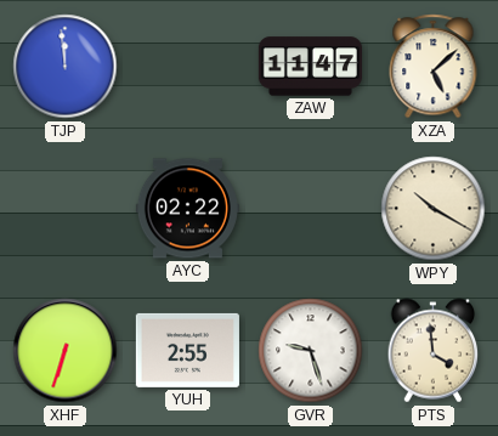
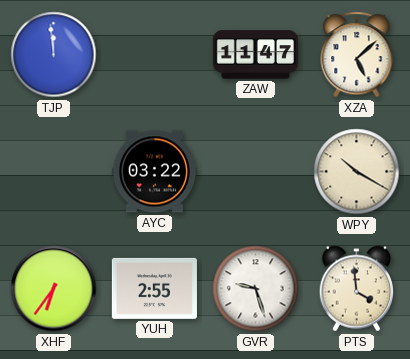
AYC: 02:22 -> 03:22 (154, 172)
XHF: 6:33 -> 6:36 (54, 289)
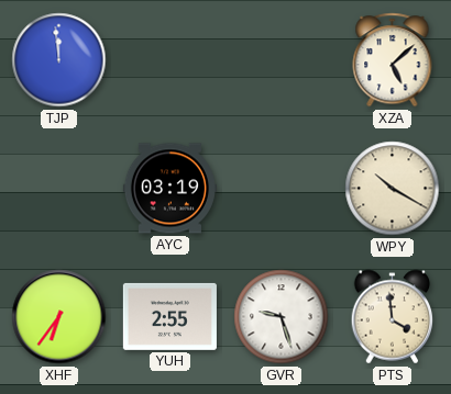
ZAW: 11:47 -> none (255, 55)
AYC: 03:22 -> 03:19 (169, 189)
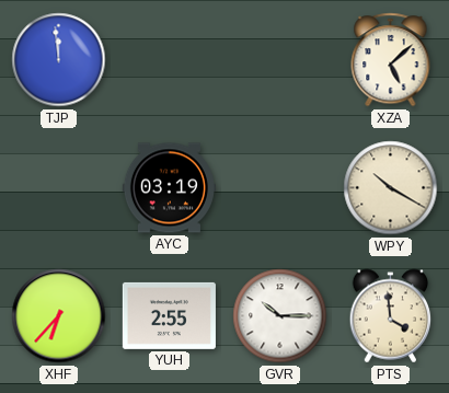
XHF: 6:36 -> 6:37 (59, 316)
GVR: 9:27 -> 10:15 (280, 316)
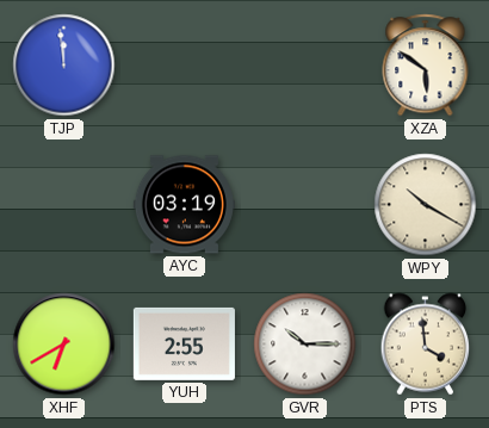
XZA: 5:08 -> 5:51 (426, 66)
XHF: 6:37 -> 6:40 (64, 345)
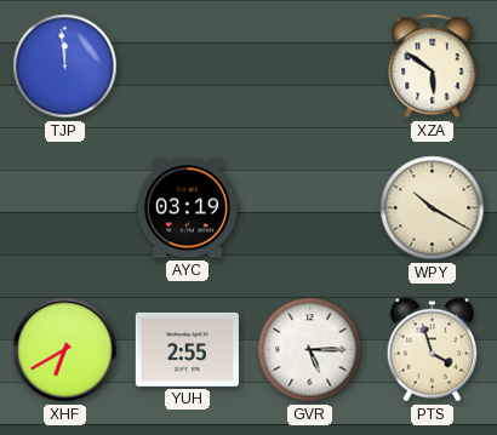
GVR: 10:15 -> 5:15 (310, 350)
PTS: 3:59 -> 3:57 (433, 350)
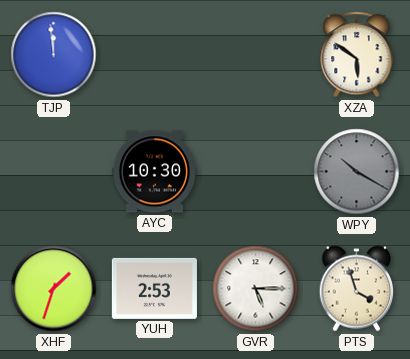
AYC: 03:19 -> 10:30 (154, 172)
WPY dial: cream -> grey (357, 172)
XHF: 6:40 -> 1:33 (54, 289)
YUH: 2:55 -> 2:53 (154, 288)
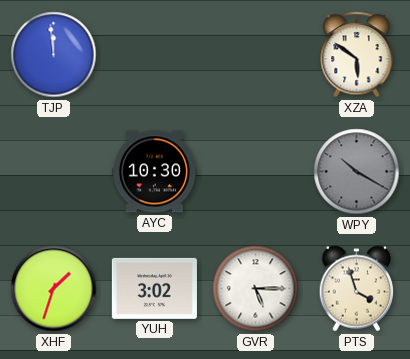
YUH: 2:53 -> 3:02 (154, 288)
